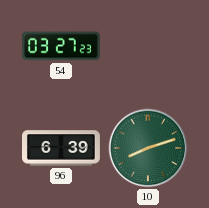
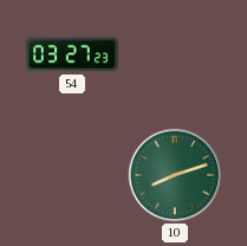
96: 6:39 -> none (62, 148)
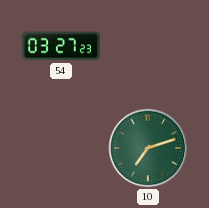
10: 8:12 -> 7:12 (148, 148)
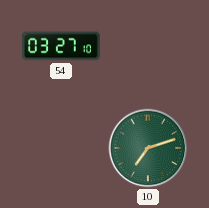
54: 03:27:23 -> 03:27:10 (61, 46)
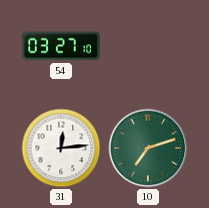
31: none -> 12:14 (61, 148)
